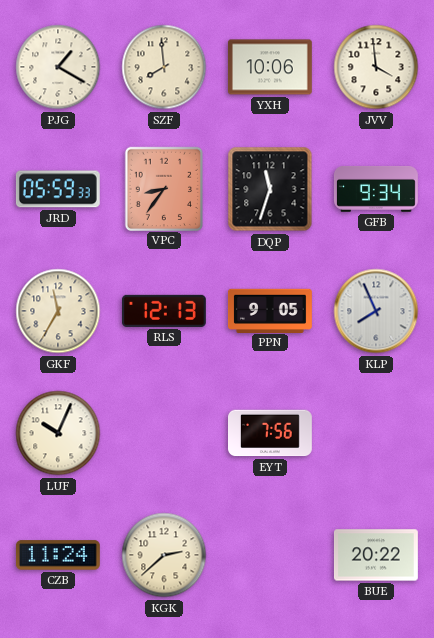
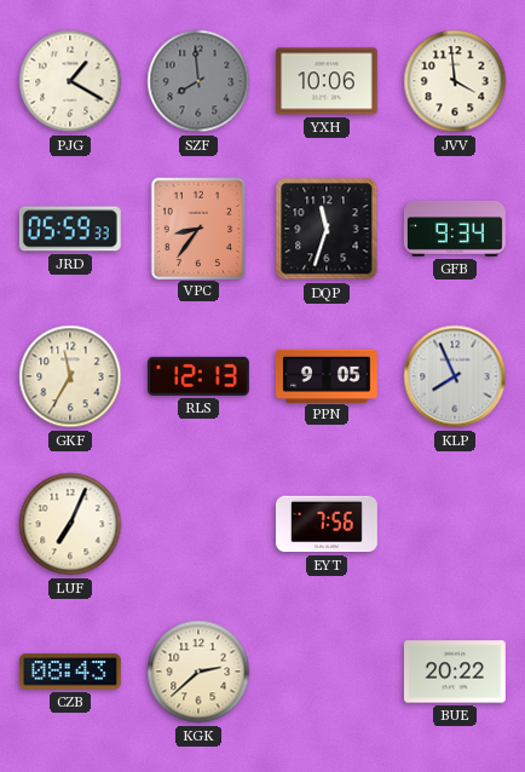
SZF dial: cream -> grey (198, 81)
LUF: 10:04 -> 7:04 (70, 524)
CZB: 11:24 -> 08:43 (70, 672)
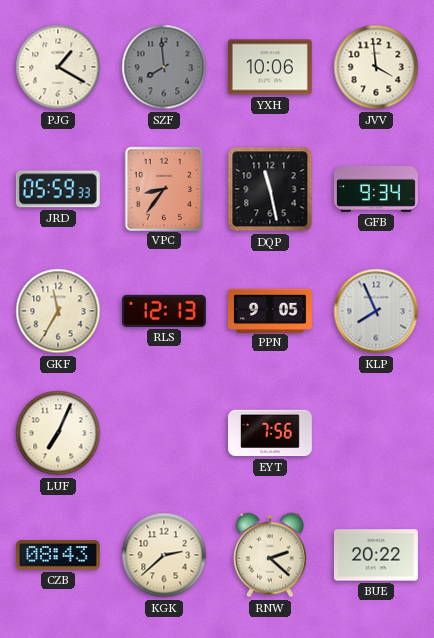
DQP: 11:33 -> 11:28 (270, 189)
RNW: none -> 2:22 (270, 555)
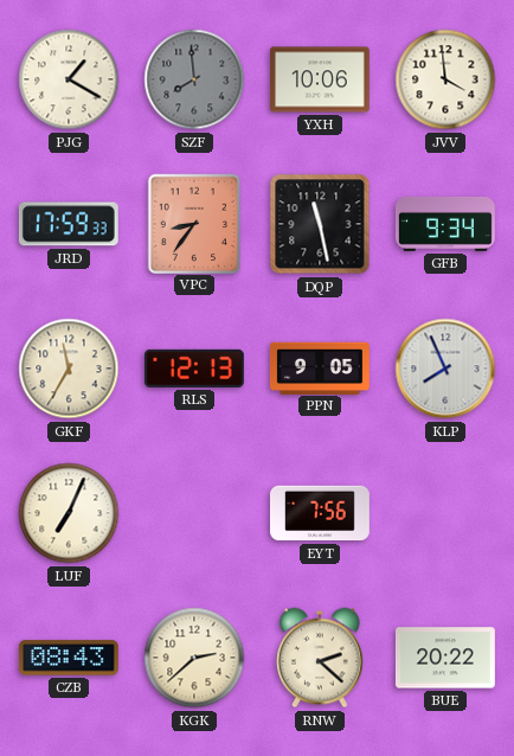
JRD: 05:59 -> 17:59 (69, 224)
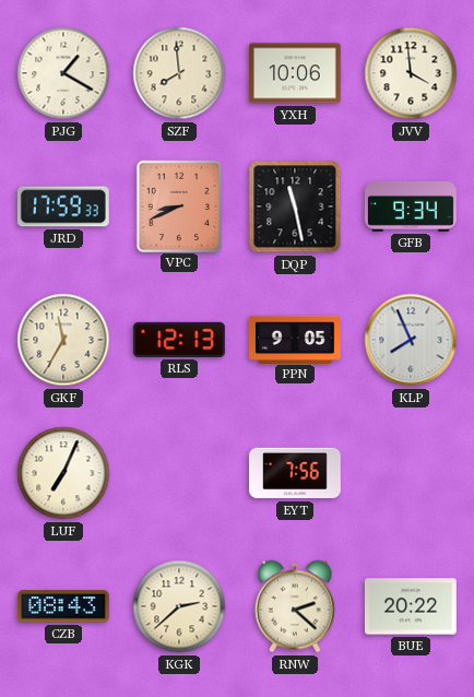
SZF dial: grey -> cream (179, 73)
VPC: 8:36 -> 8:41 (178, 205)
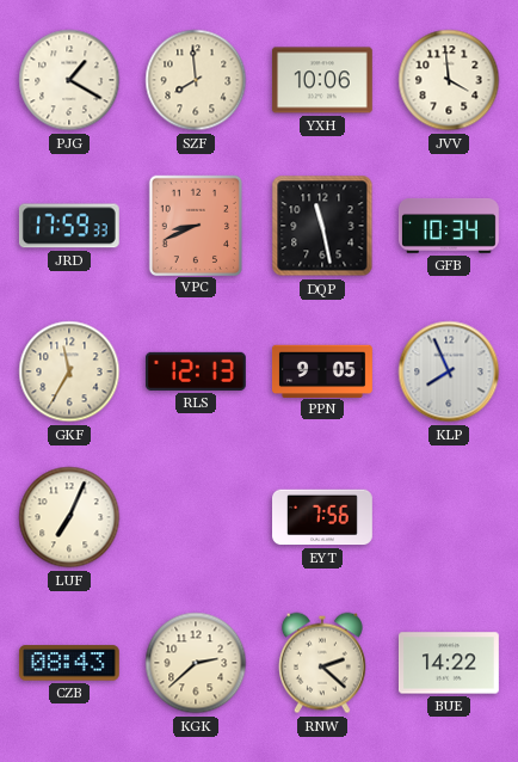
GFB: 9:34 -> 10:34 (449, 226)
BUE: 20:22 -> 14:22 (449, 663)
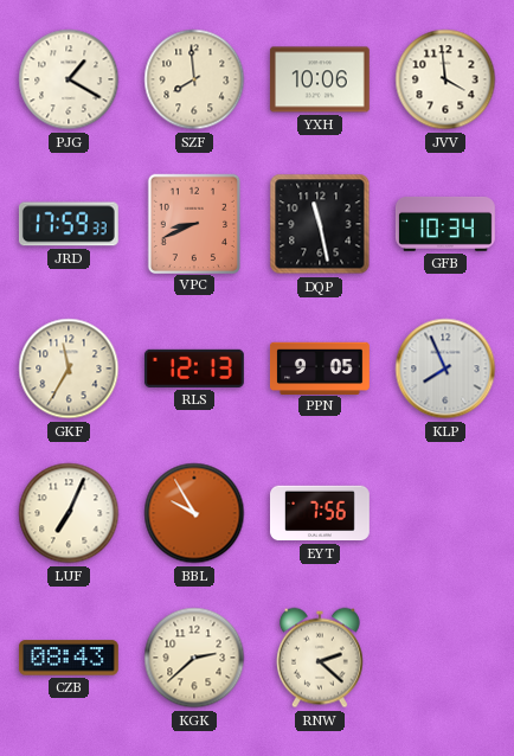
BBL: none -> 9:55 (194, 513)
BUE: 14:22 -> none (449, 663)
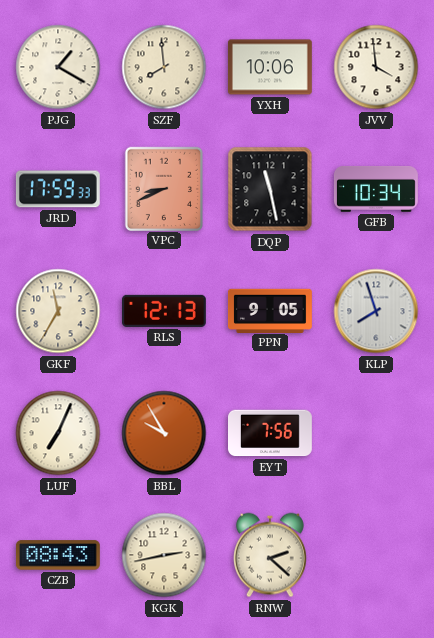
KLP: 7:56 -> 7:57 (376, 311)
KGK: 2:38 -> 2:43 (164, 555)
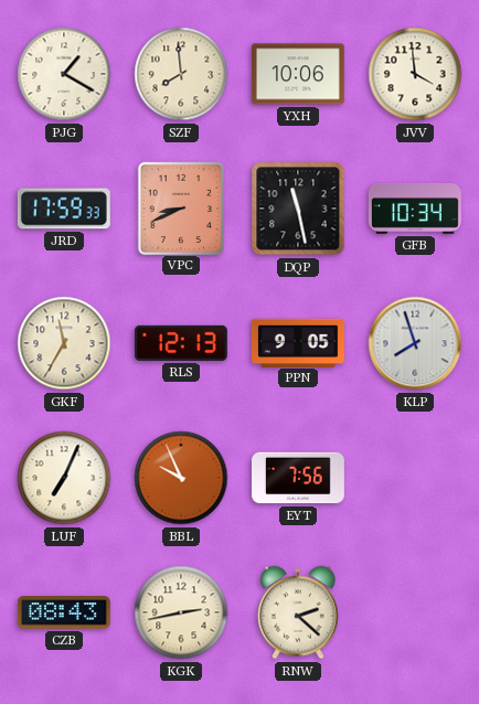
BBL: 9:55 -> 9:56 (181, 478)
